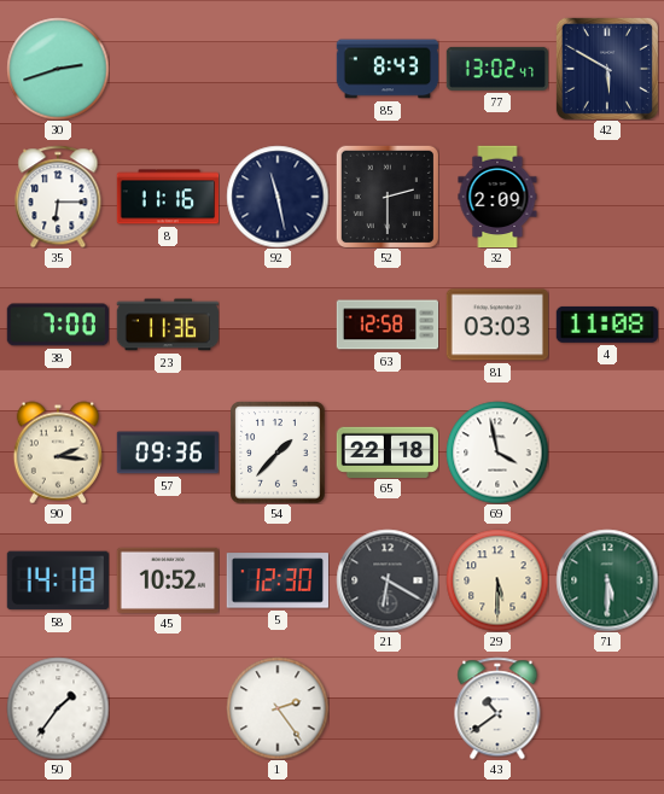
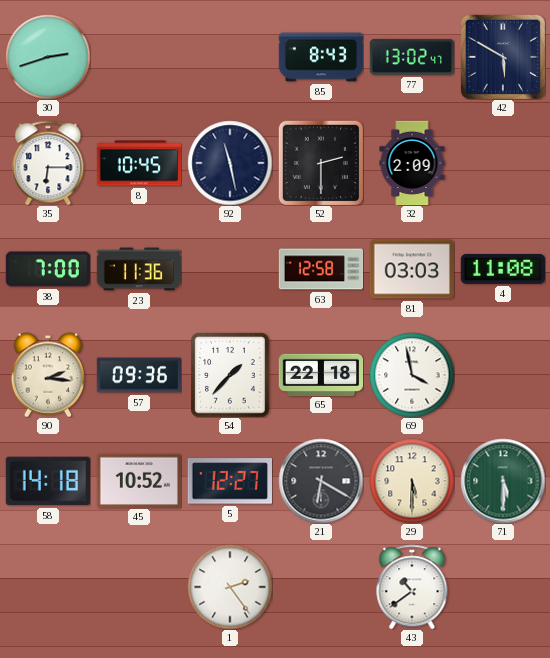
8: 11:16 -> 10:45 (139, 163)
5: 12:30 -> 12:27 (230, 481)
50: 1:36 -> none (58, 708)
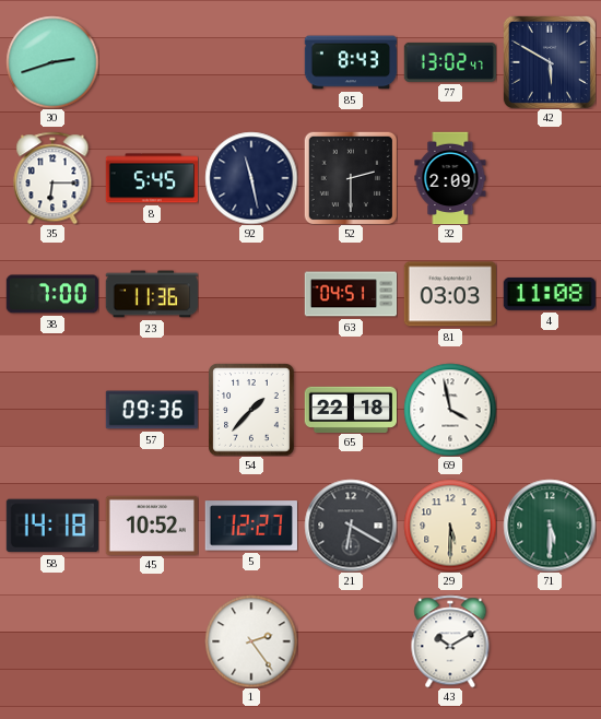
8: 10:45 -> 5:45 (152, 178)
63: 12:58 -> 04:51 (351, 294)
90: 2:16 -> none (47, 375)
43: 10:39 -> 10:10 (450, 641)
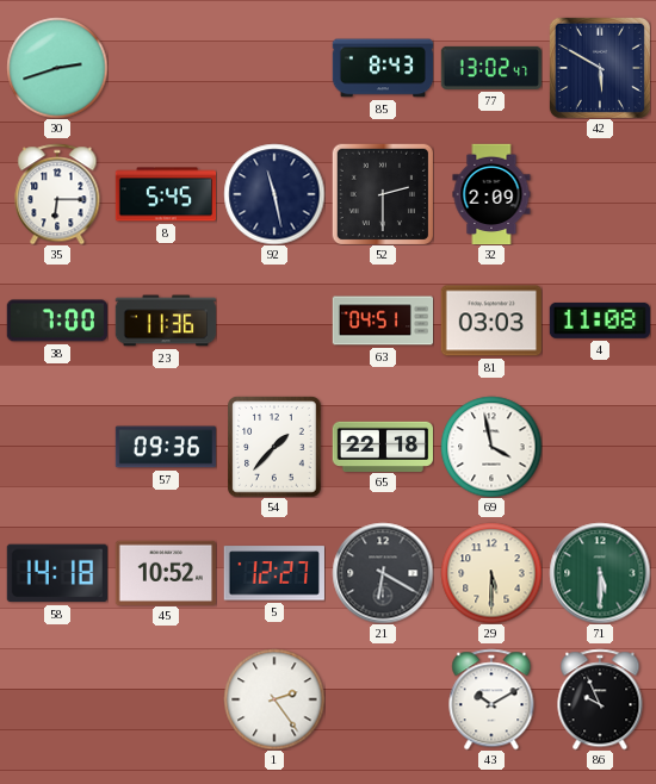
86: none -> 9:56 (600, 699)
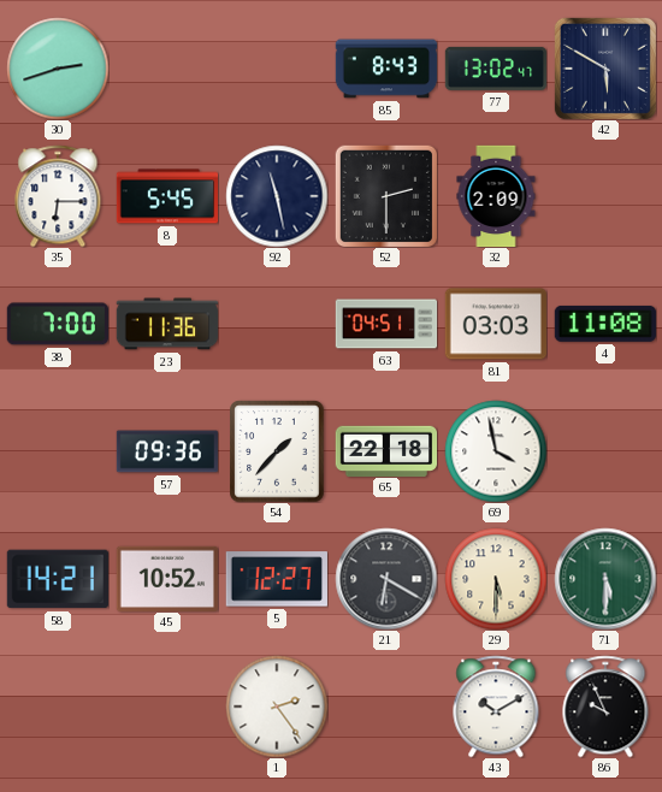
58: 14:18 -> 14:21 (57, 579)
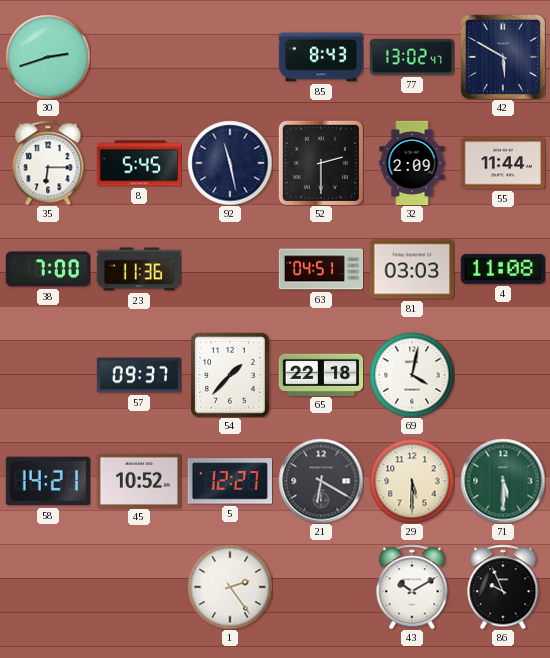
55: none -> 11:44 (502, 163)
57: 09:36 -> 09:37 (138, 375)
69: 3:58 -> 4:02 (412, 375)
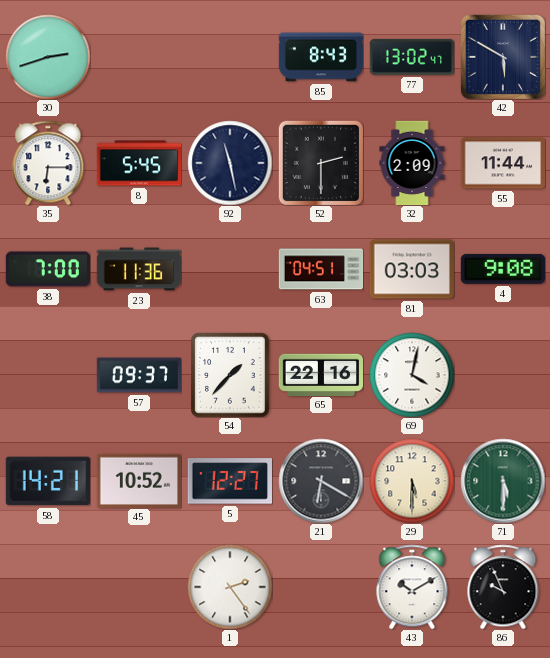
4: 11:08 -> 9:08 (503, 269)
65: 22:18 -> 22:16 (320, 374)
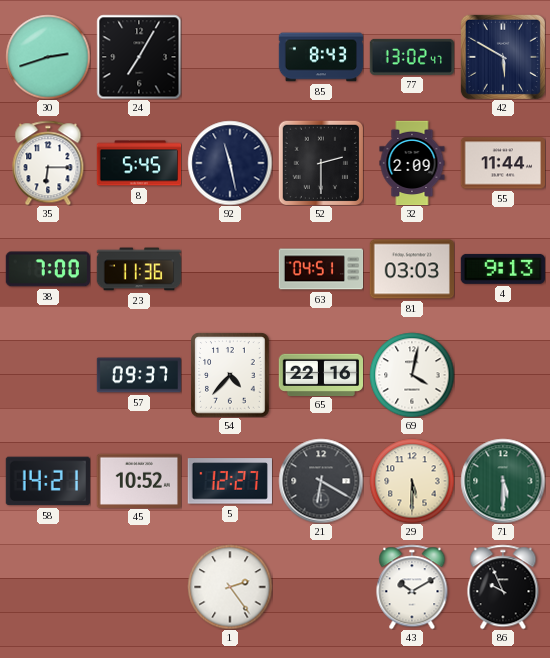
24: none -> 7:05 (139, 57)
4: 9:08 -> 9:13 (503, 269)
54: 1:37 -> 4:37 (230, 375)
